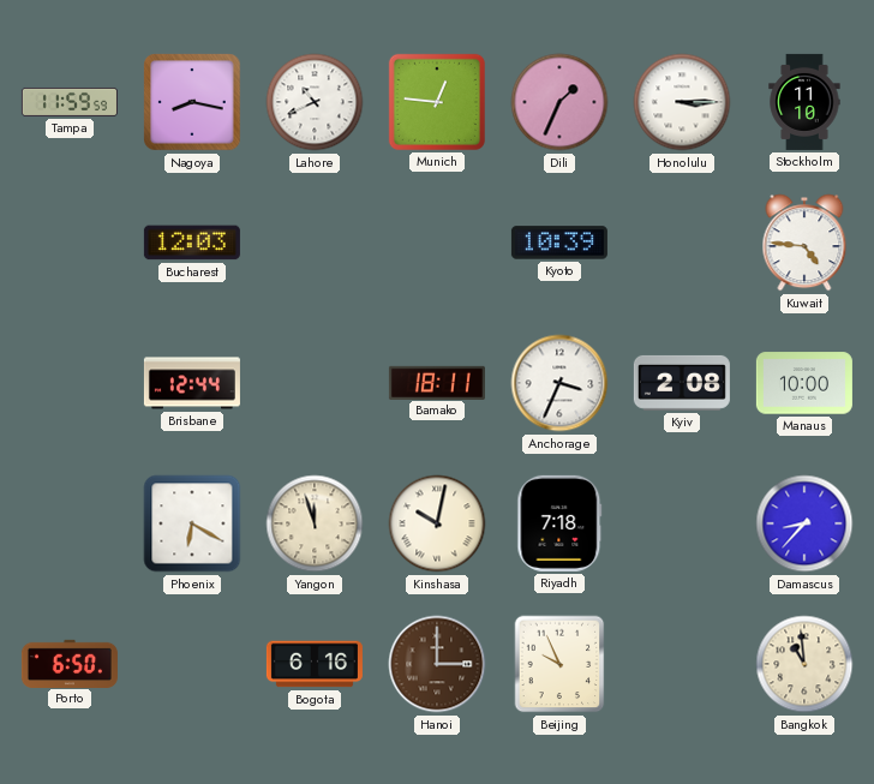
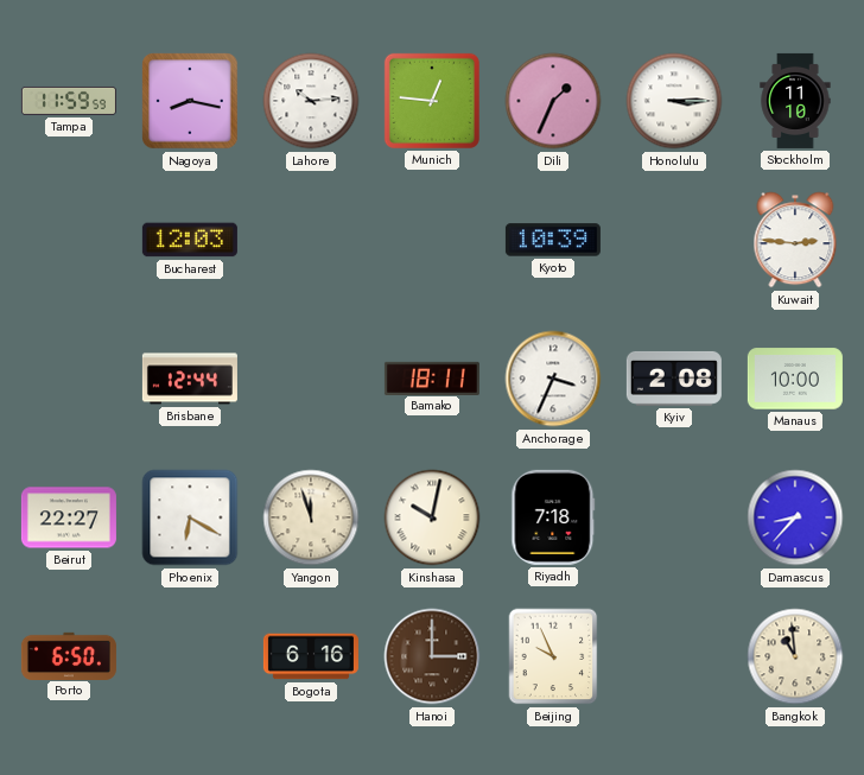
Lahore: 10:41 -> 10:14 (311, 101)
Kuwait: 4:46 -> 2:46 (795, 240)
Beirut: none -> 22:27 (69, 517)
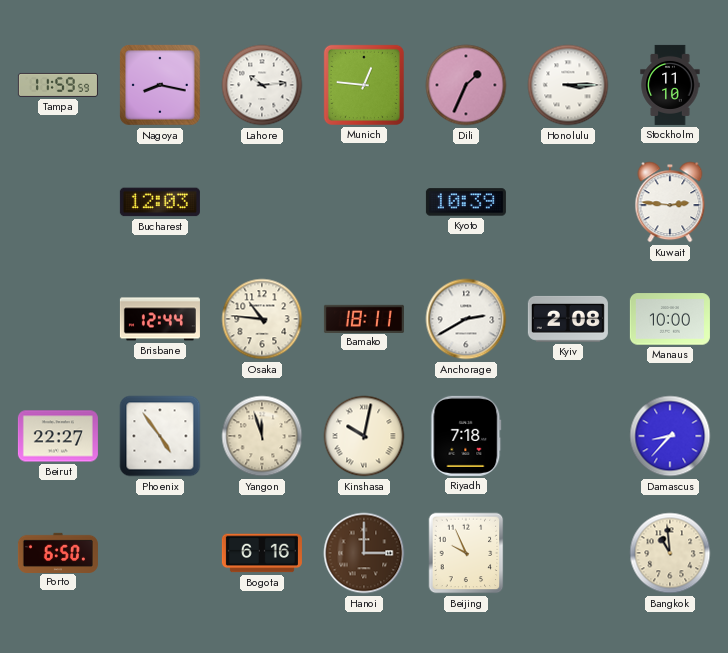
Osaka: none -> 10:46 (262, 319)
Anchorage: 3:34 -> 2:40 (466, 319)
Phoenix: 6:20 -> 4:54 (160, 436)
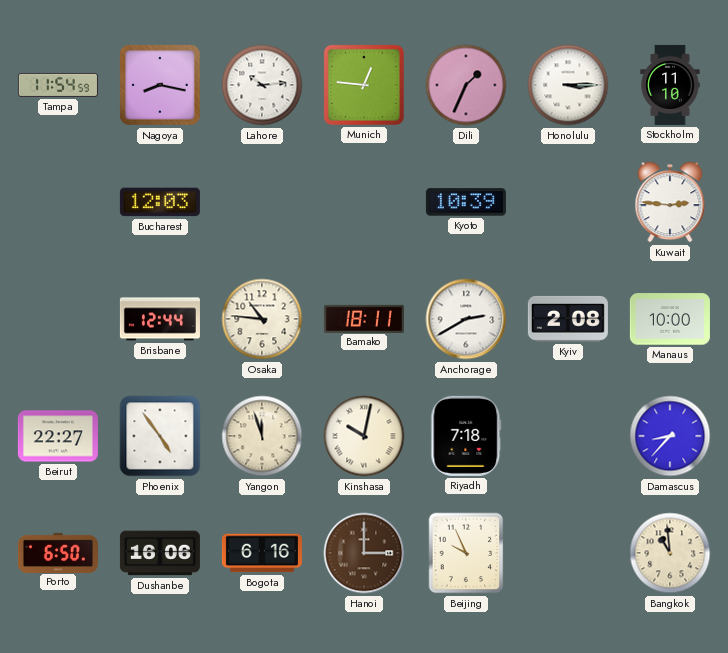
Tampa: 11:59 -> 11:54 (58, 85)
Dushanbe: none -> 16:06 (160, 553)
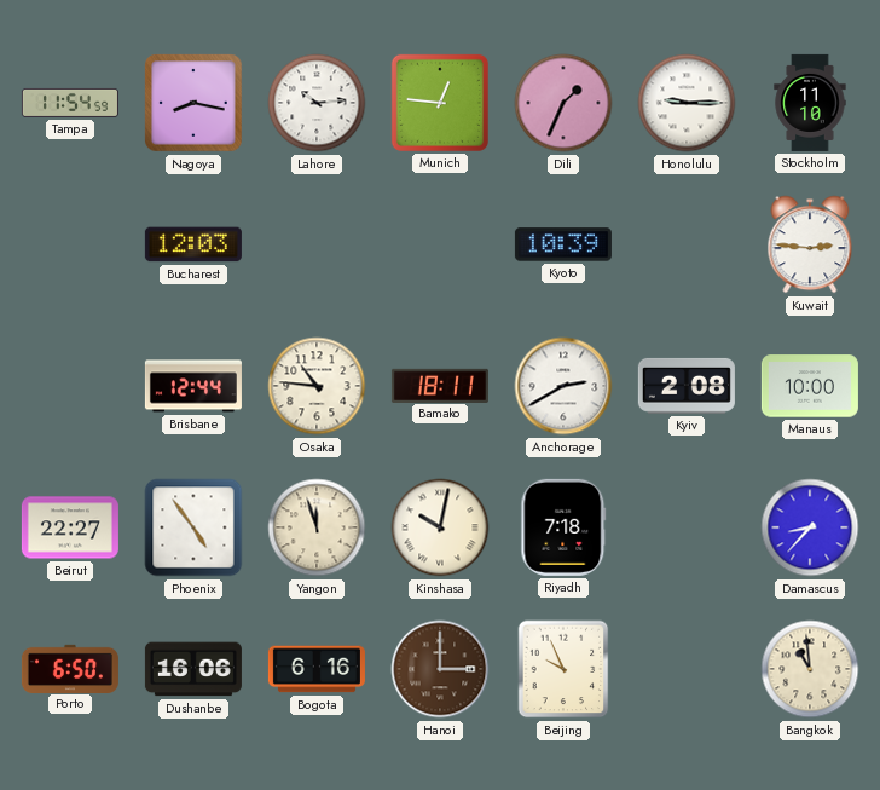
Honolulu: 3:15 -> 9:15 (687, 103)
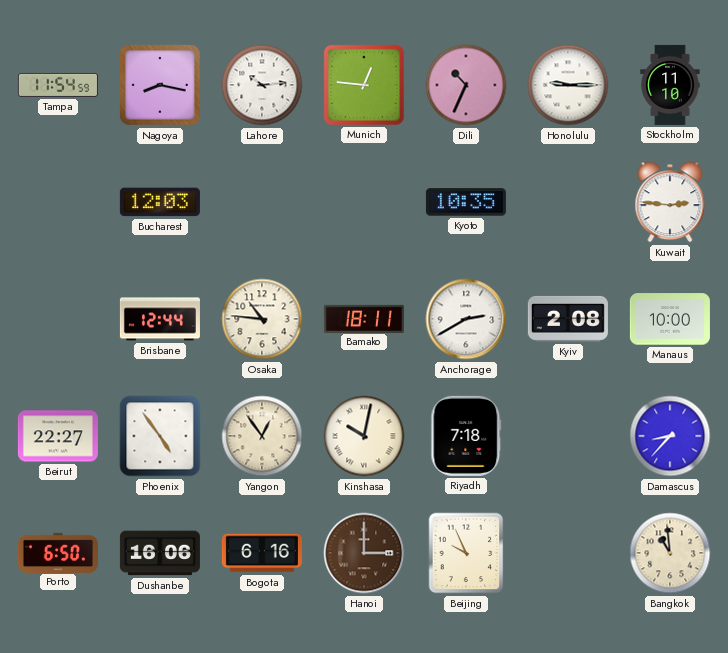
Dili: 1:34 -> 10:34 (466, 85)
Kyoto: 10:39 -> 10:35 (466, 202)
Yangon: 11:57 -> 12:54 (262, 436)
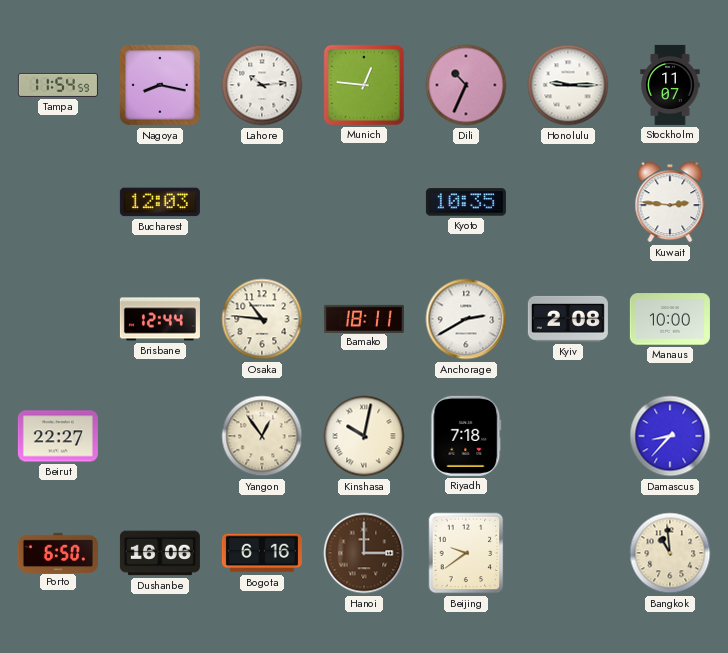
Stockholm: 11:10 -> 11:07 (670, 85)
Phoenix: 4:54 -> none (160, 436)
Beijing: 9:56 -> 9:39 (466, 553)
